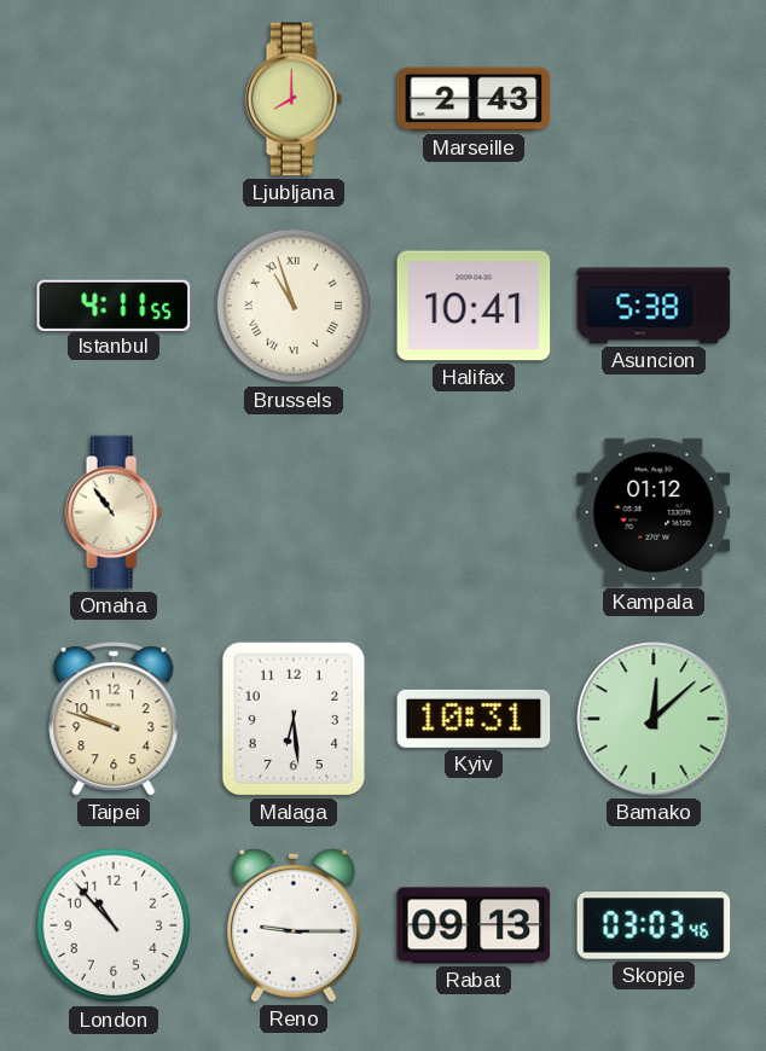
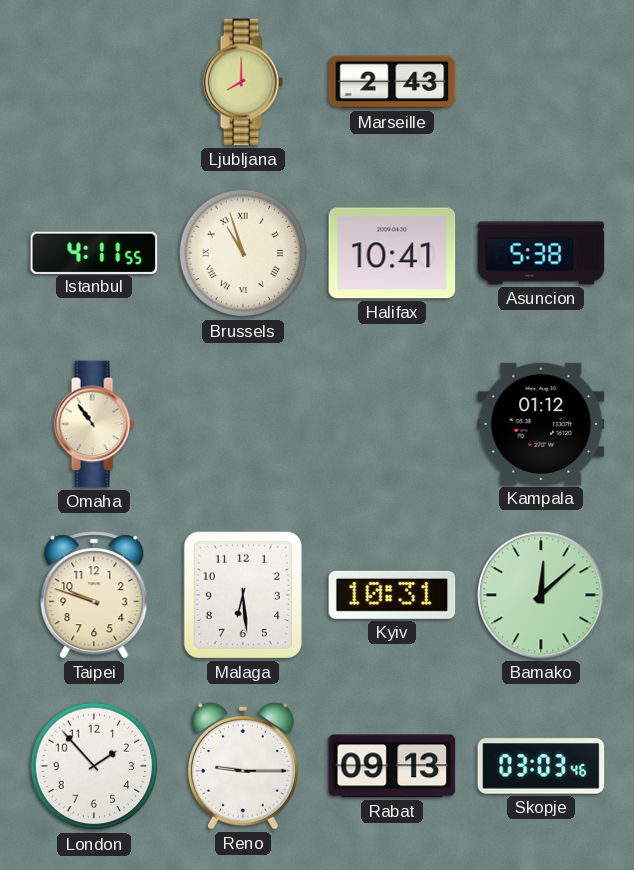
London: 10:53 -> 1:53 (94, 766)
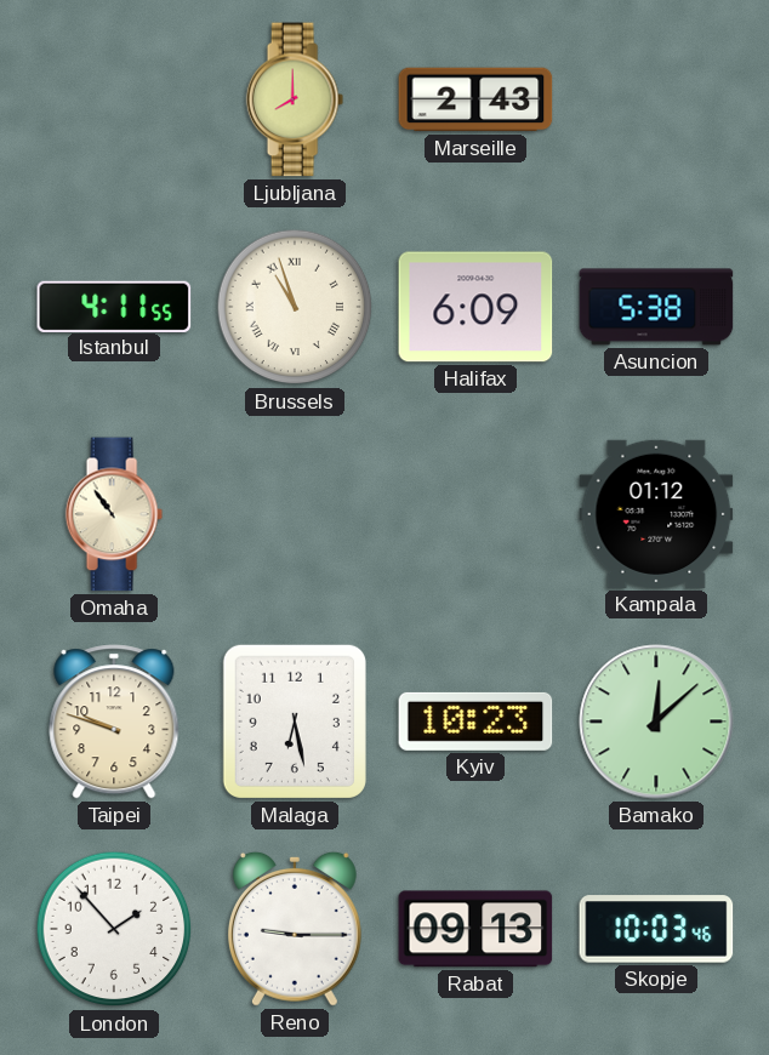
Halifax: 10:41 -> 6:09 (475, 307)
Malaga: 6:29 -> 6:28 (295, 722)
Kyiv: 10:31 -> 10:23 (475, 722)
Skopje: 03:03 -> 10:03 (656, 929)
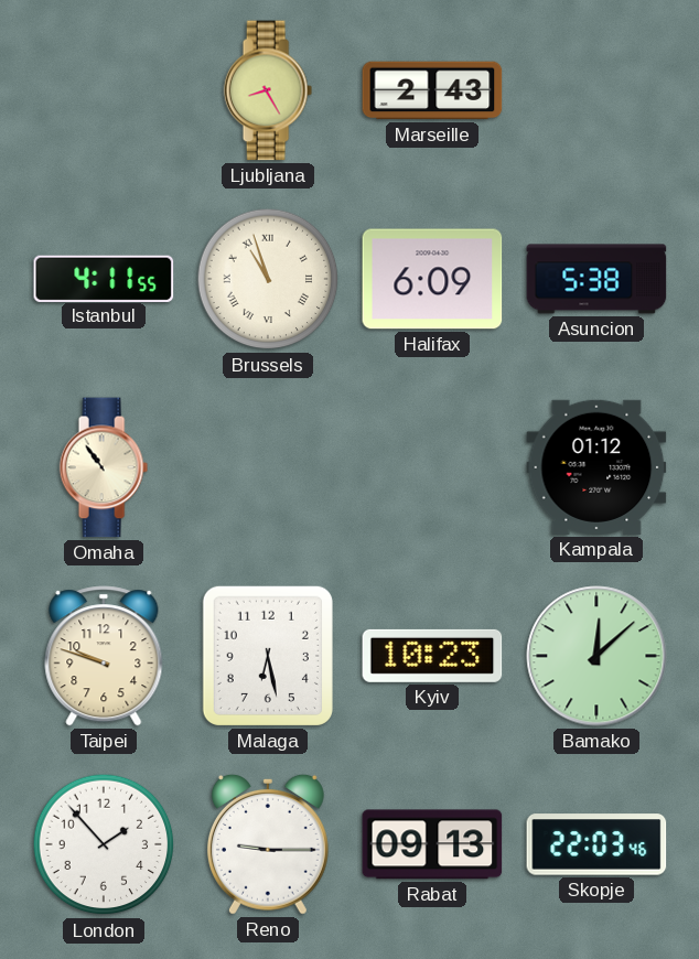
Ljubljana: 8:00 -> 8:25 (268, 90)
Skopje: 10:03 -> 22:03 (596, 844)
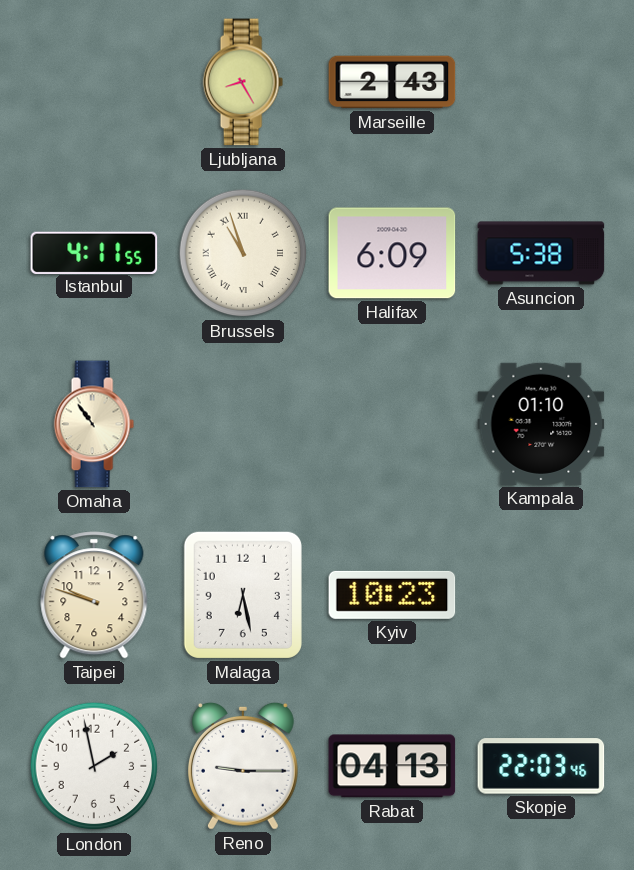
Kampala: 01:12 -> 01:10 (541, 424)
Bamako: 12:08 -> none (596, 656)
London: 1:53 -> 1:58 (94, 766)
Rabat: 09:13 -> 04:13 (392, 766)
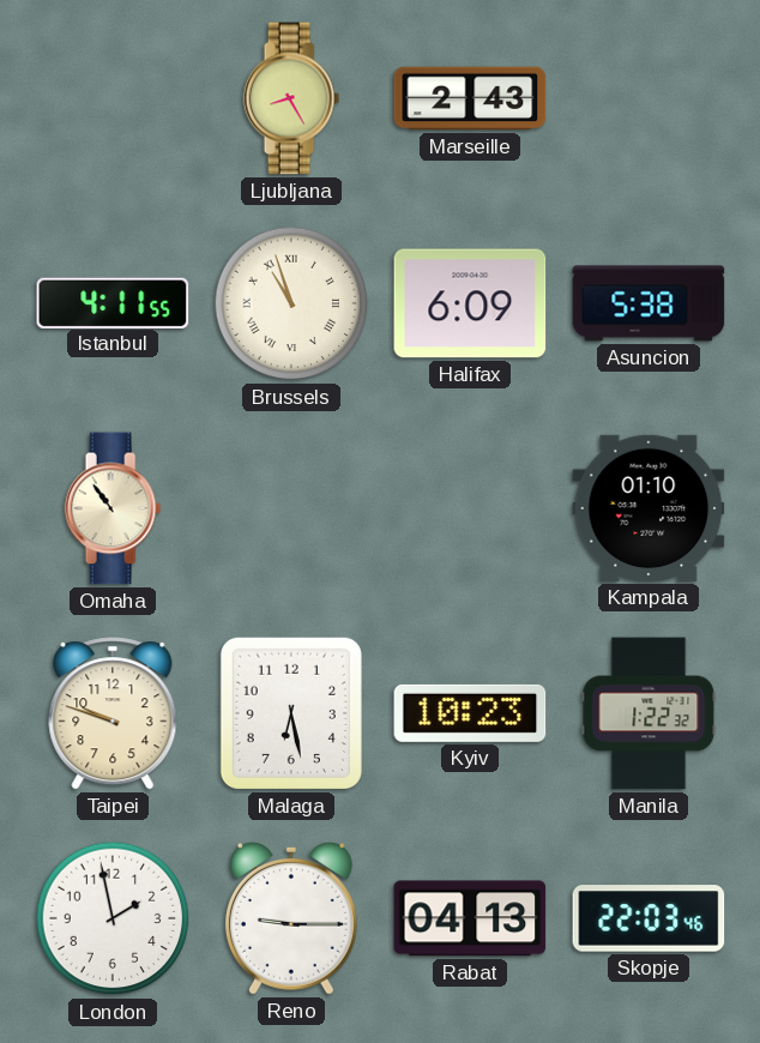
Manila: none -> 1:22 (649, 713)
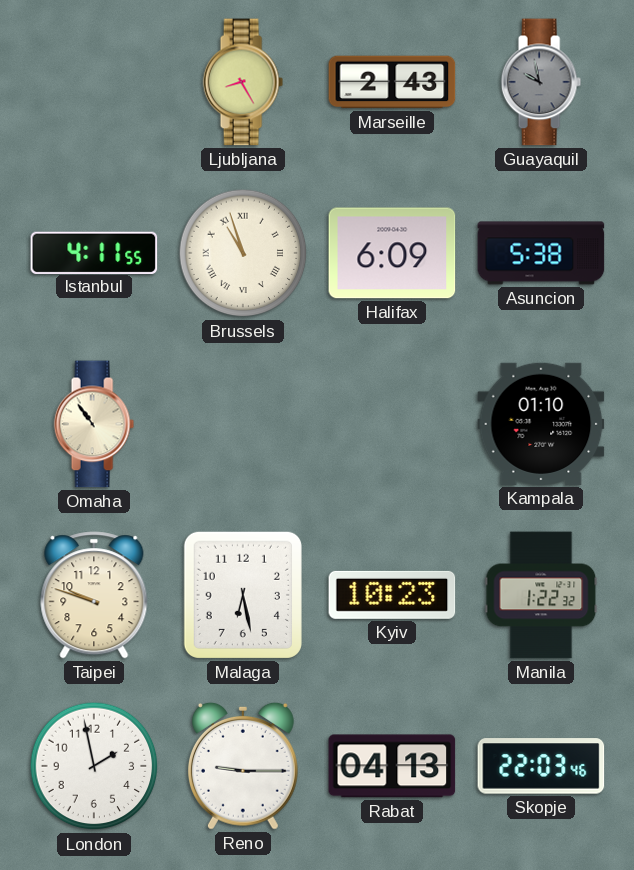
Guayaquil: none -> 9:58 (541, 82)
